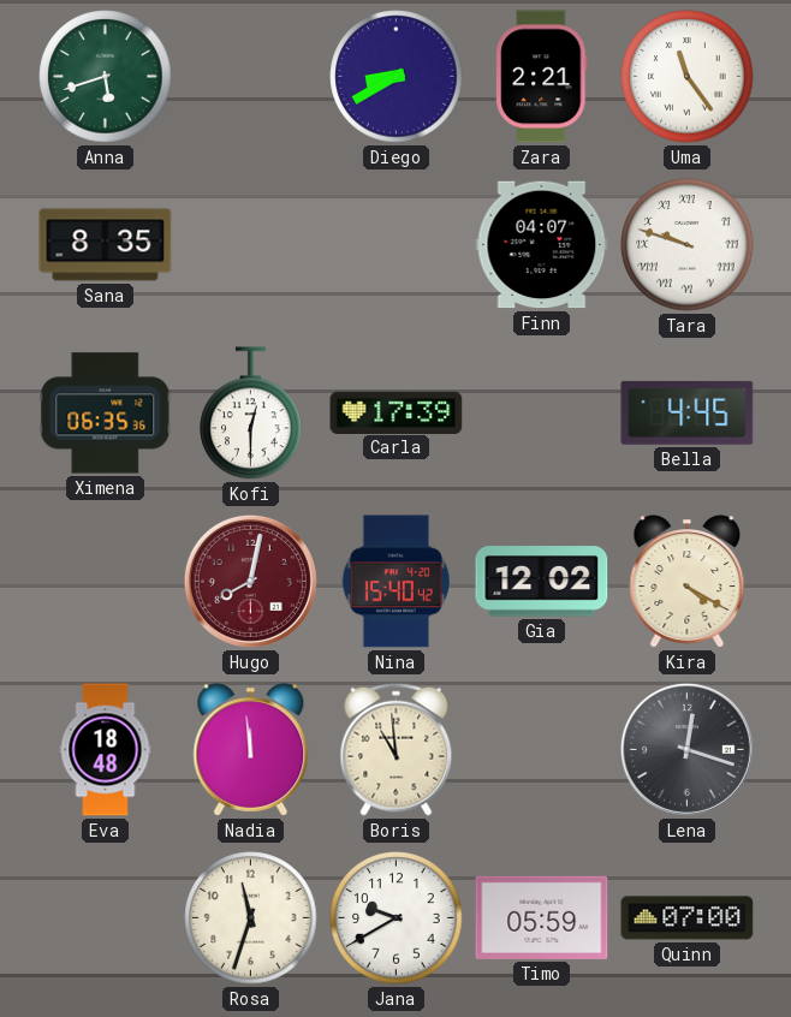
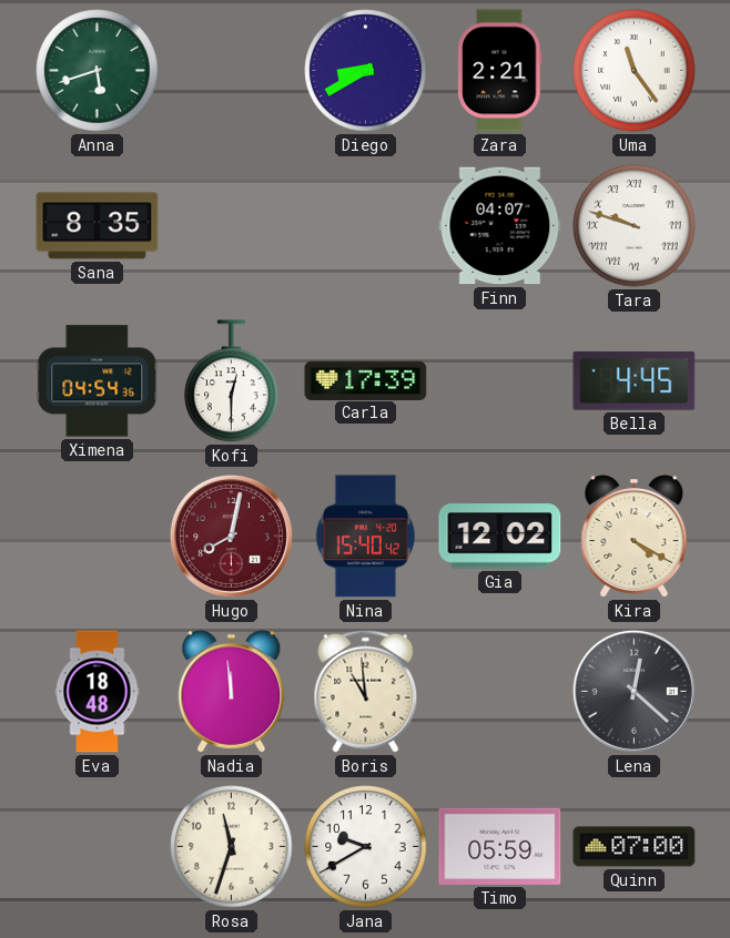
Ximena: 06:35 -> 04:54 (98, 381)
Lena: 12:18 -> 12:22 (633, 691)
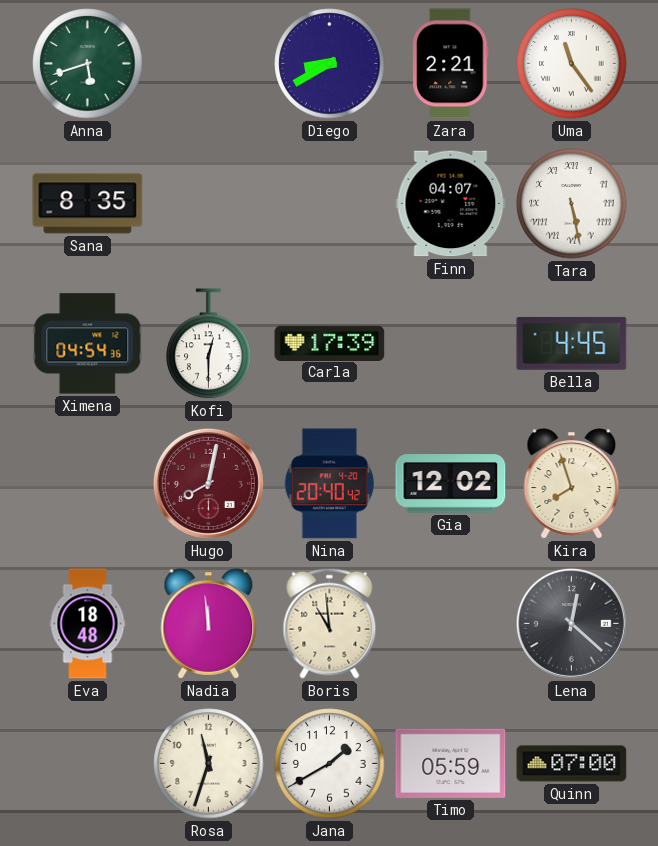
Tara: 9:48 -> 5:28 (572, 204)
Nina: 15:40 -> 20:40 (329, 484)
Kira: 4:20 -> 7:57 (572, 484)
Jana: 9:40 -> 1:40 (330, 764)
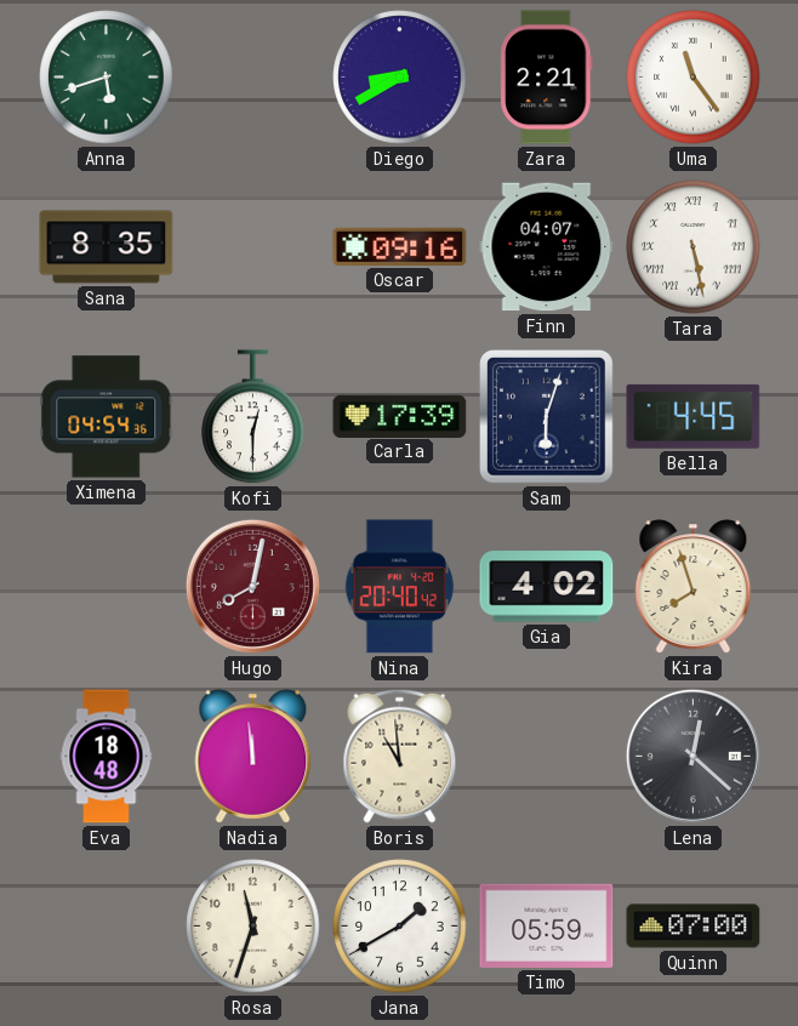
Oscar: none -> 09:16 (400, 246)
Sam: none -> 6:03 (547, 417)
Gia: 12:02 -> 4:02 (547, 587)
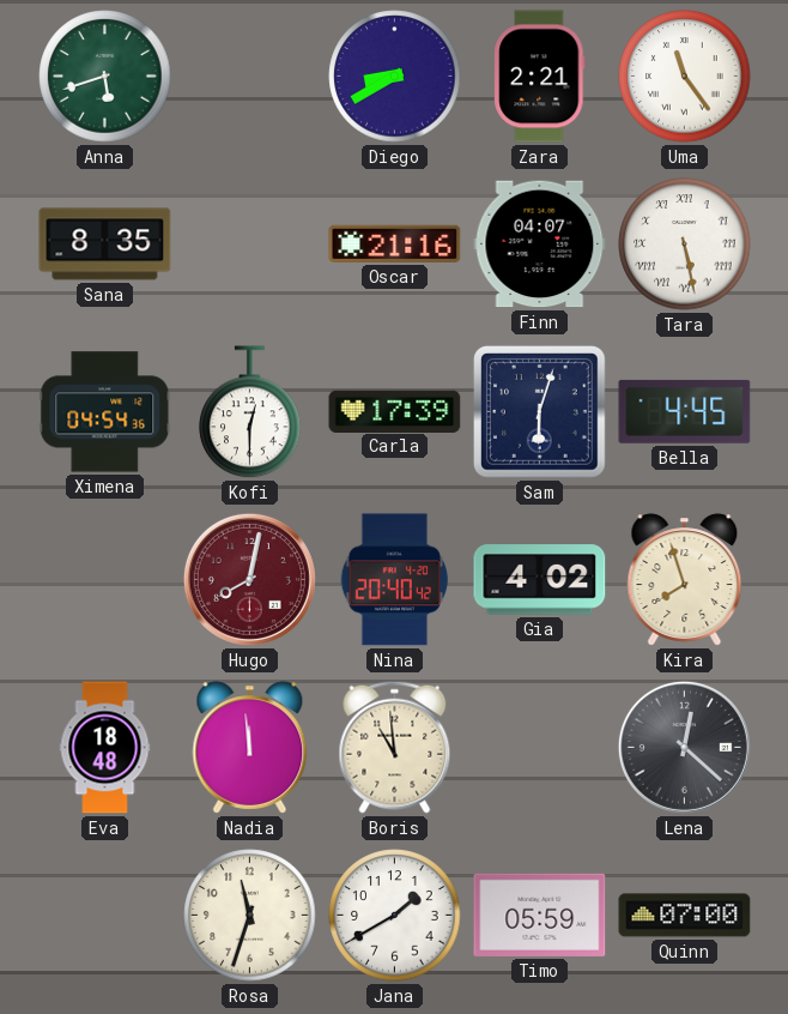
Oscar: 09:16 -> 21:16 (395, 243)
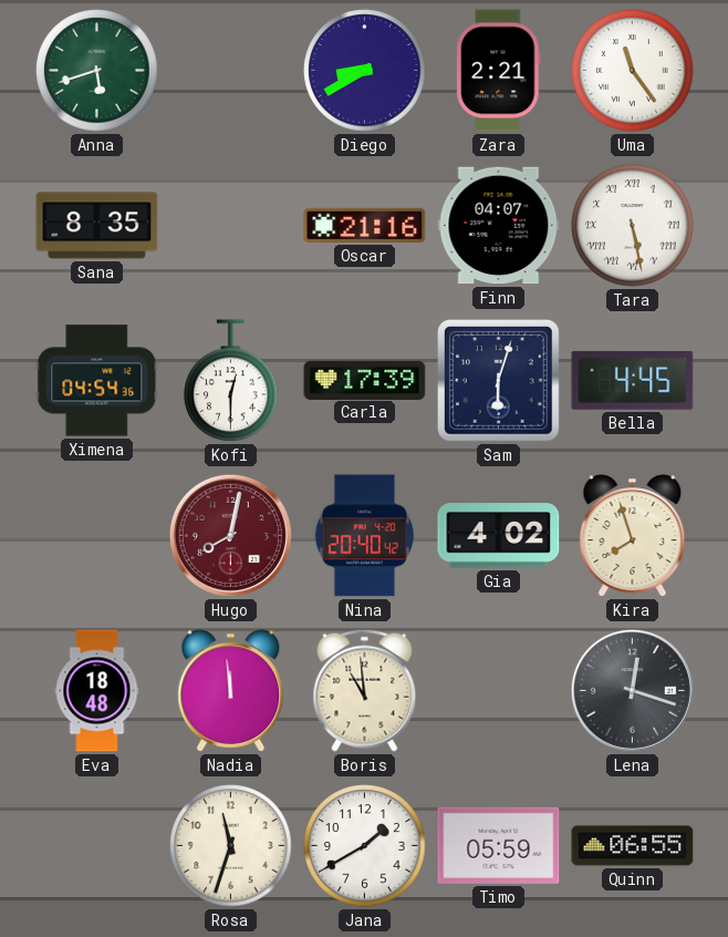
Lena: 12:22 -> 12:18 (632, 690)
Quinn: 07:00 -> 06:55 (633, 846)
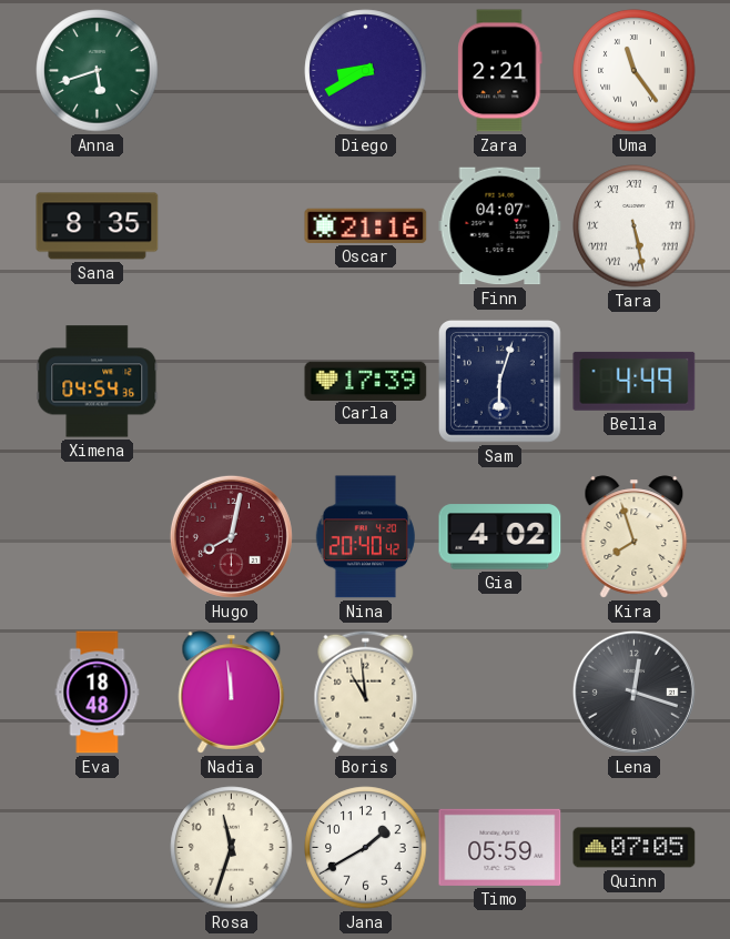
Kofi: 12:30 -> none (231, 381)
Bella: 4:45 -> 4:49 (635, 381)
Quinn: 06:55 -> 07:05 (635, 848)
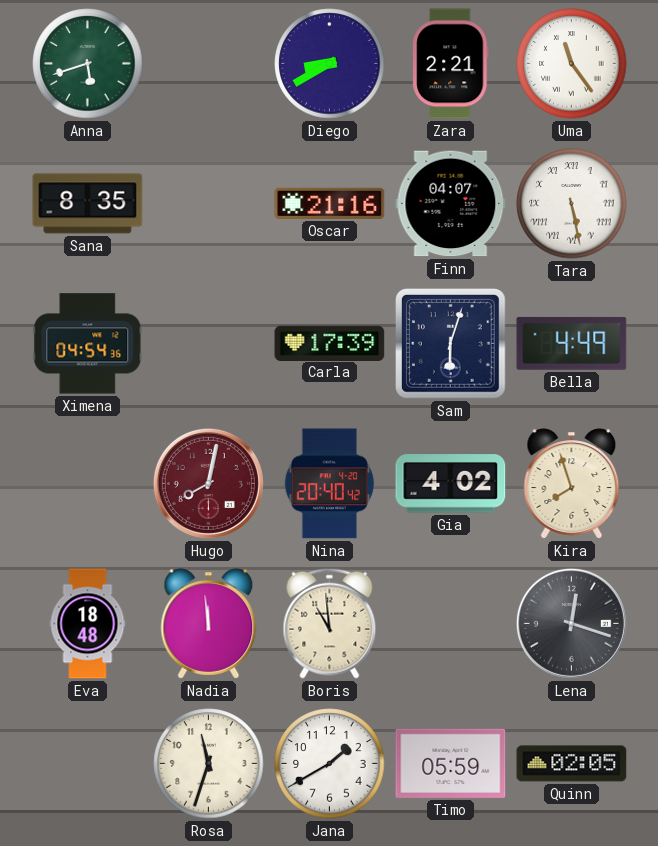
Quinn: 07:05 -> 02:05 (572, 764)
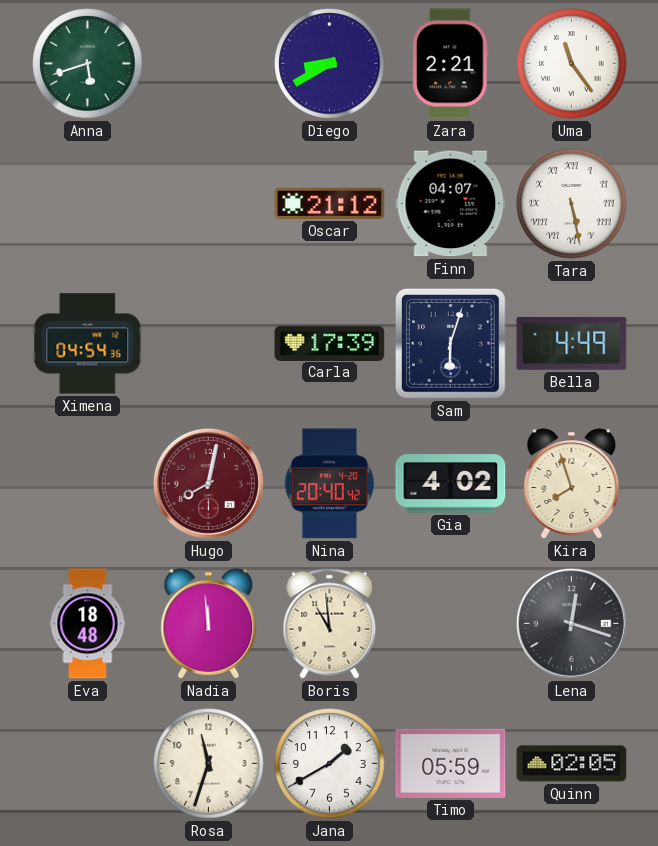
Sana: 8:35 -> none (88, 204)
Oscar: 21:16 -> 21:12 (330, 203)
